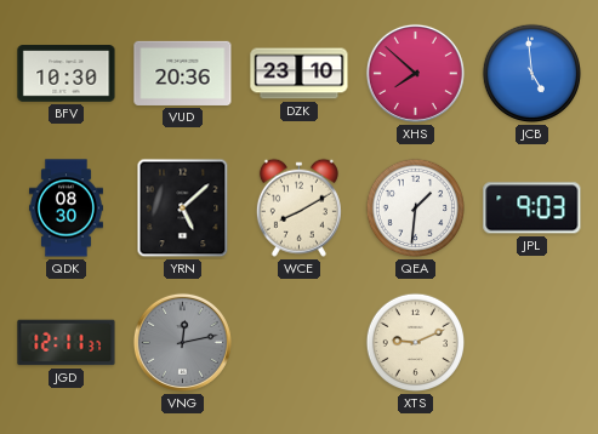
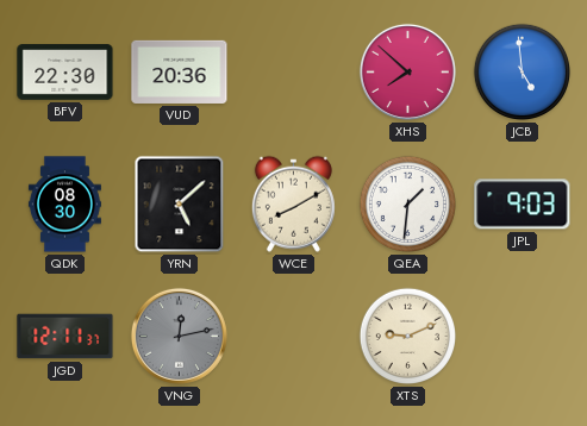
BFV: 10:30 -> 22:30 (65, 73)
DZK: 23:10 -> none (300, 74)
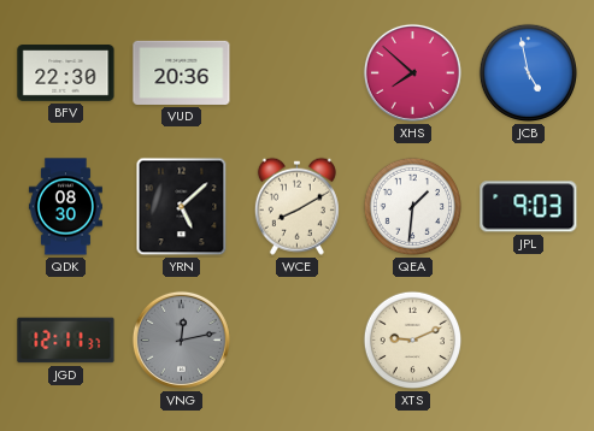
JCB: 4:59 -> 4:58 (529, 73)
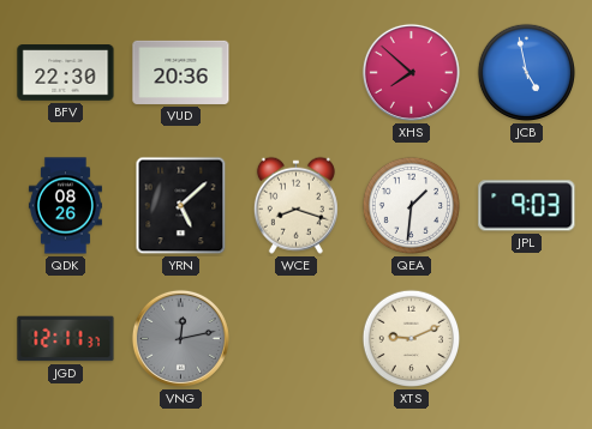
QDK: 08:30 -> 08:26 (65, 206)
WCE: 8:10 -> 8:18 (295, 205)
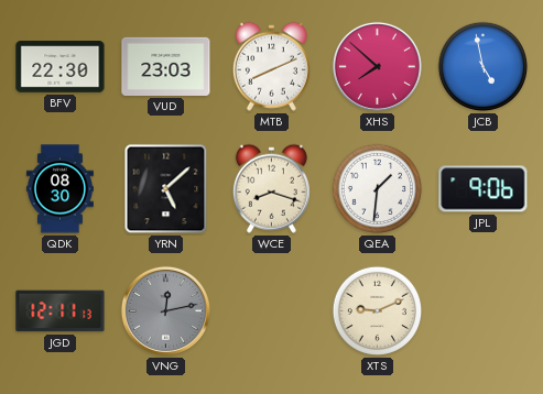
VUD: 20:36 -> 23:03 (166, 66)
MTB: none -> 8:11 (271, 66)
QDK: 08:26 -> 08:30 (59, 189)
JPL: 9:03 -> 9:06 (484, 189)
JGD: 12:11:37 -> 12:11:13 (61, 311)
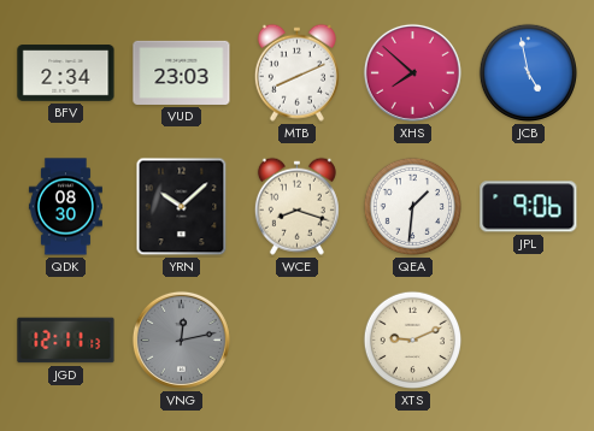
BFV: 22:30 -> 2:34 (66, 73)
YRN: 5:08 -> 10:08 (182, 207)
